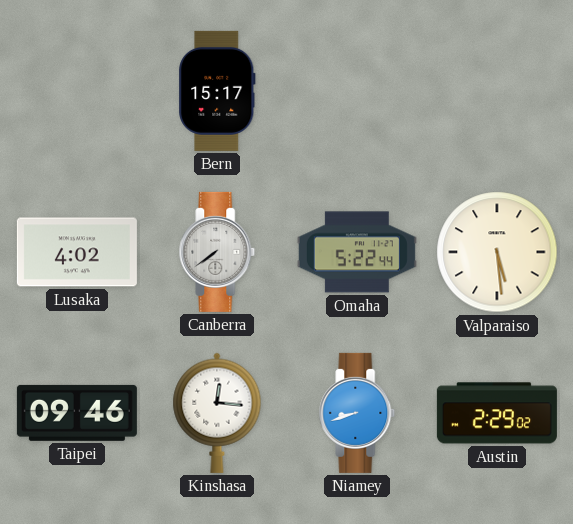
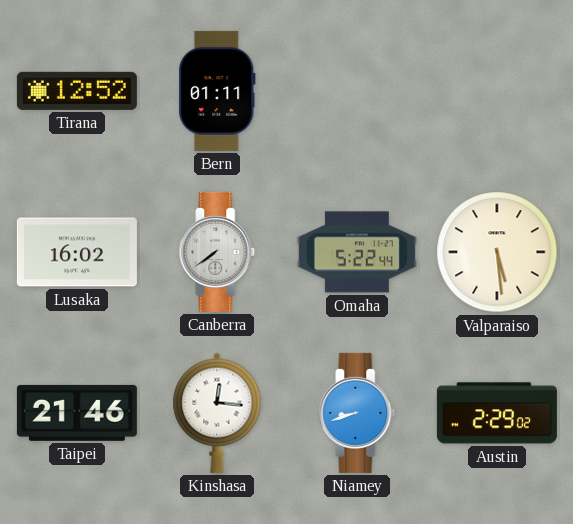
Tirana: none -> 12:52 (77, 91)
Bern: 15:17 -> 01:11 (217, 91)
Lusaka: 4:02 -> 16:02 (77, 252)
Taipei: 09:46 -> 21:46 (77, 413)
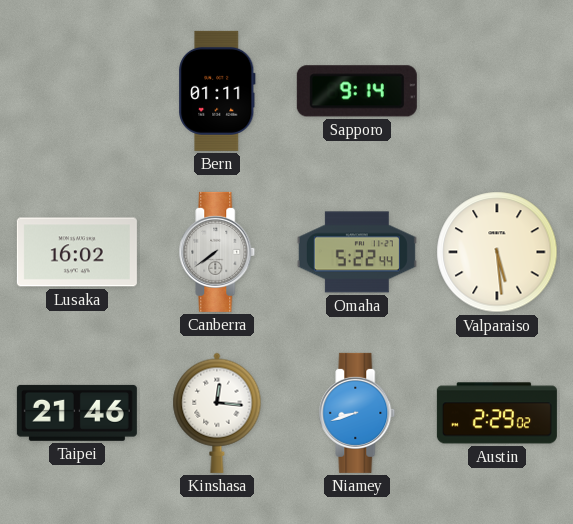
Tirana: 12:52 -> none (77, 91)
Sapporo: none -> 9:14 (357, 91)
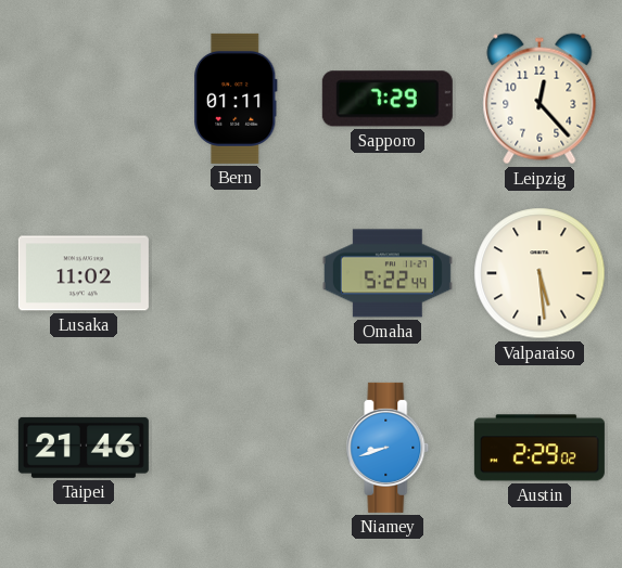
Sapporo: 9:14 -> 7:29 (388, 99)
Leipzig: none -> 12:23 (540, 99)
Lusaka: 16:02 -> 11:02 (84, 273)
Canberra: 7:39 -> none (217, 252)
Kinshasa: 12:16 -> none (217, 413)
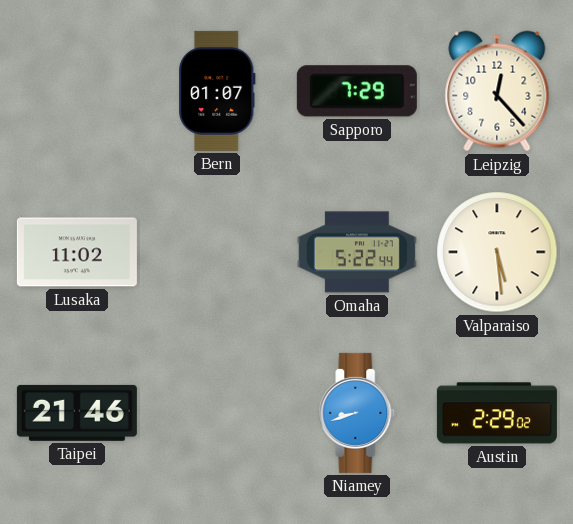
Bern: 01:11 -> 01:07 (217, 91)
